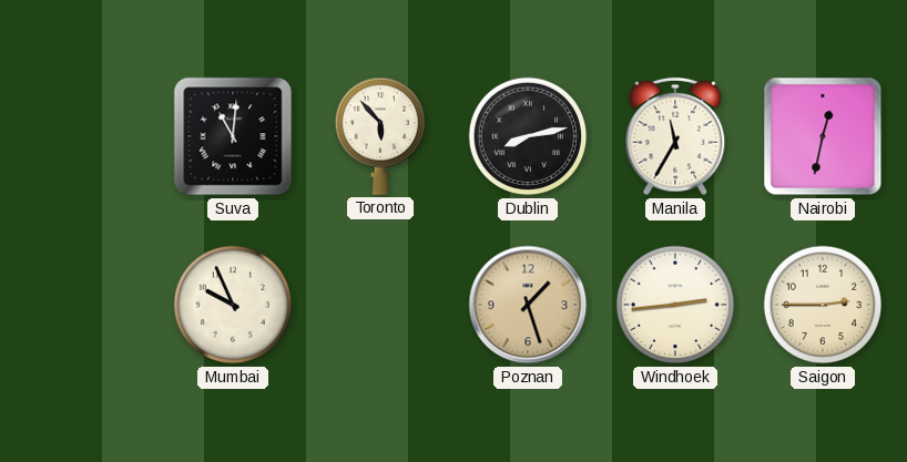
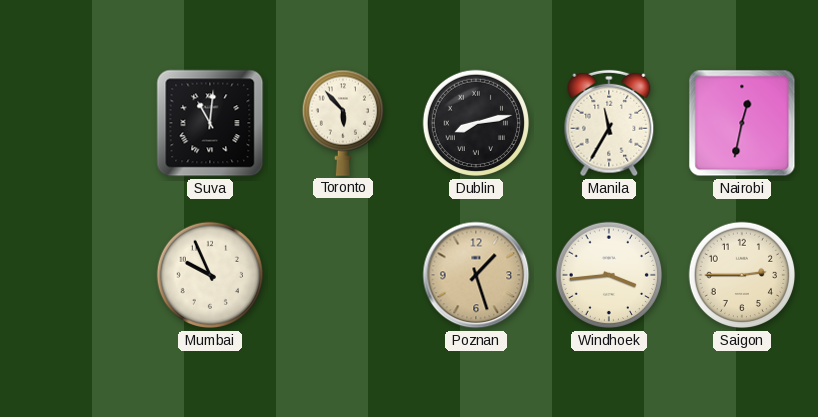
Windhoek: 2:44 -> 3:44 (609, 275)
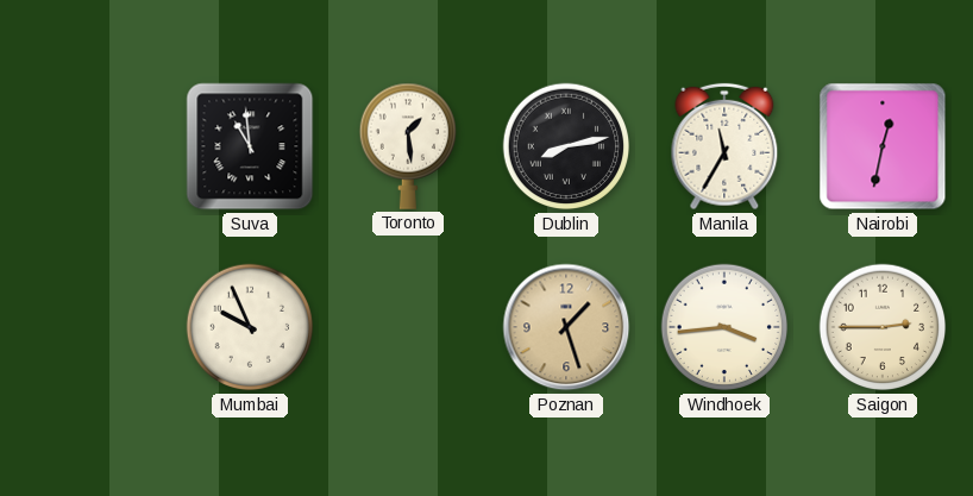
Suva: 11:01 -> 10:59 (250, 146)
Toronto: 5:53 -> 1:29 (407, 146)
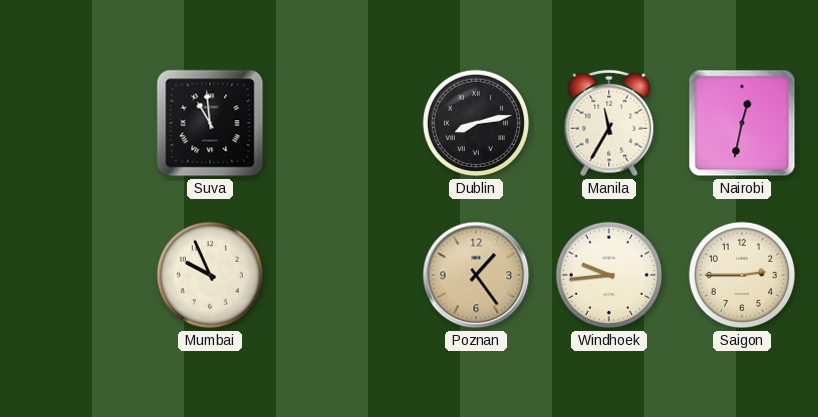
Toronto: 1:29 -> none (407, 146)
Poznan: 1:27 -> 1:24 (476, 275)
Windhoek: 3:44 -> 9:44 (609, 275)
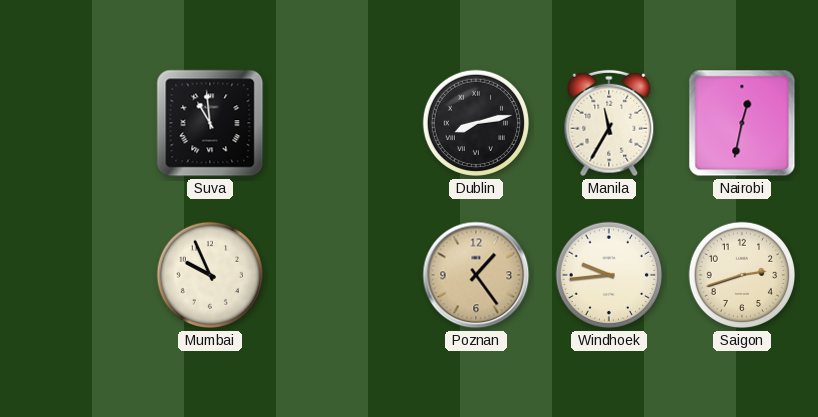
Saigon: 2:45 -> 2:42 (742, 275)
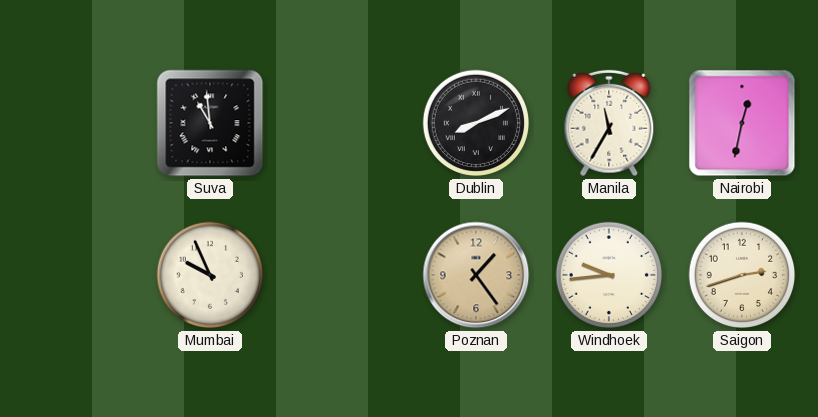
Dublin: 8:13 -> 8:11 (476, 123)
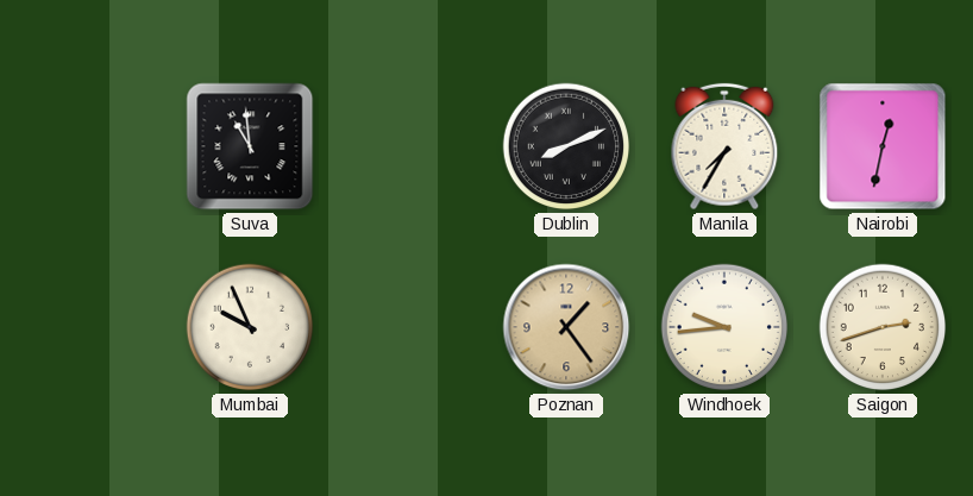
Manila: 11:35 -> 7:35 (724, 146)
